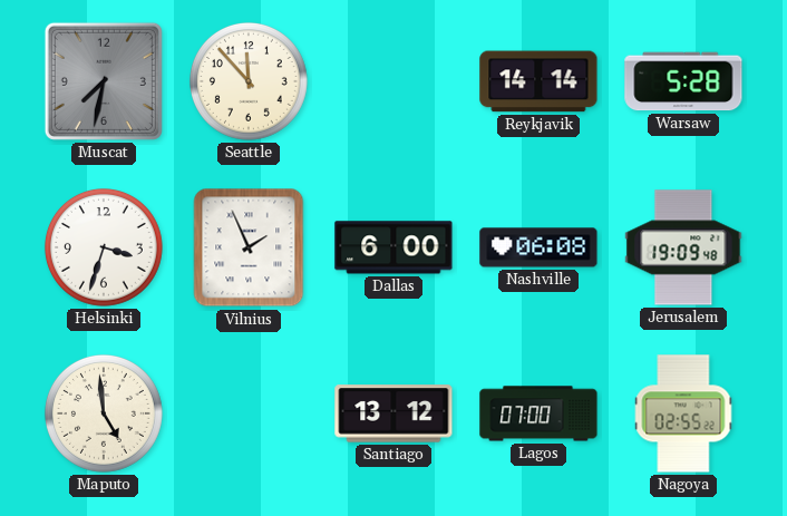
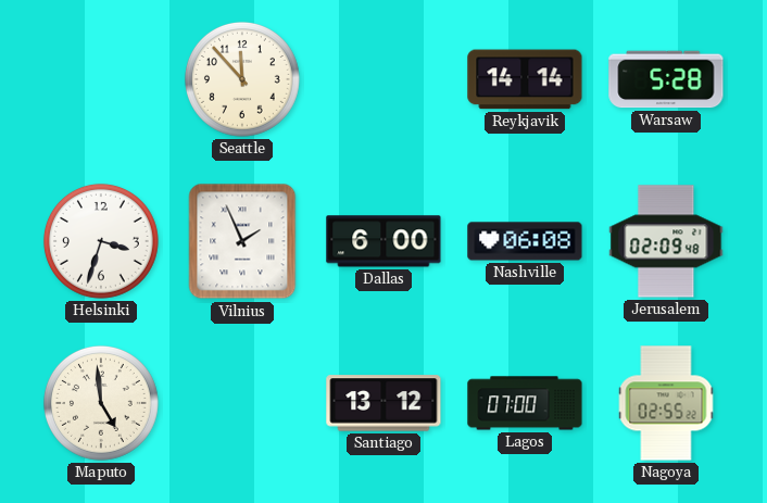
Muscat: 7:32 -> none (104, 81)
Jerusalem: 19:09 -> 02:09 (666, 241)
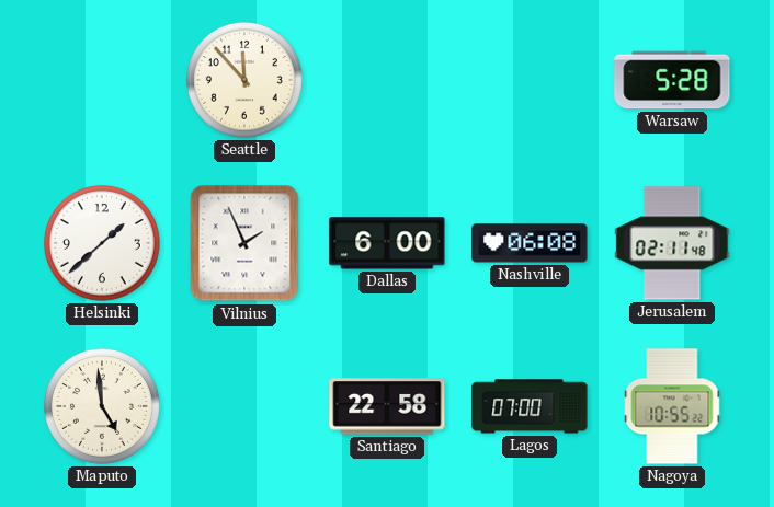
Reykjavik: 14:14 -> none (525, 79)
Helsinki: 3:33 -> 1:38 (102, 243)
Jerusalem: 02:09 -> 02:11 (672, 243)
Santiago: 13:12 -> 22:58 (387, 406)
Nagoya: 02:55 -> 10:55 (672, 406)
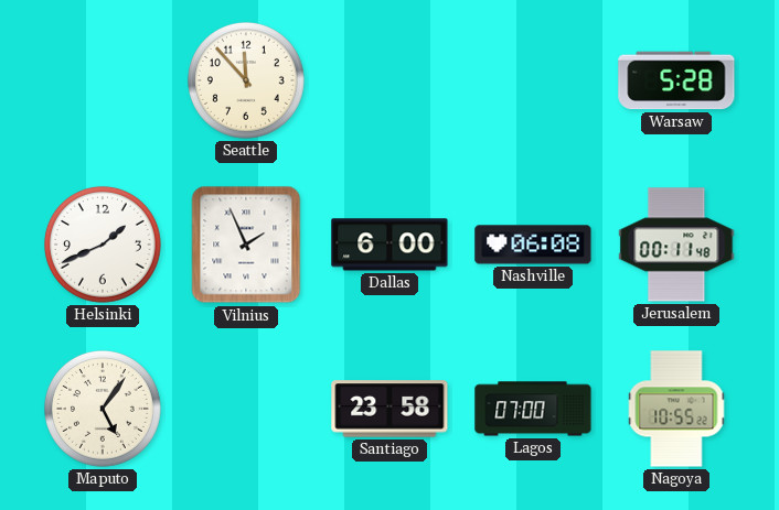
Helsinki: 1:38 -> 1:41 (103, 245)
Jerusalem: 02:11 -> 00:11 (676, 245)
Maputo: 4:59 -> 5:06 (103, 409)
Santiago: 22:58 -> 23:58 (390, 409)
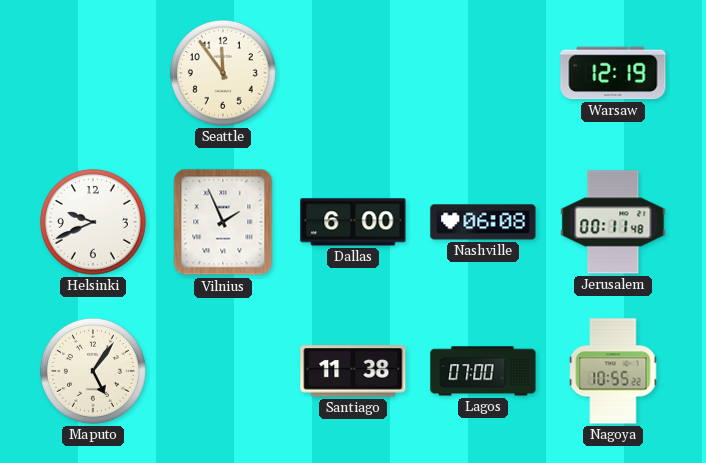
Seattle: 11:53 -> 11:54 (223, 73)
Warsaw: 5:28 -> 12:19 (613, 73)
Helsinki: 1:41 -> 9:41 (93, 222)
Santiago: 23:58 -> 11:38 (353, 371)
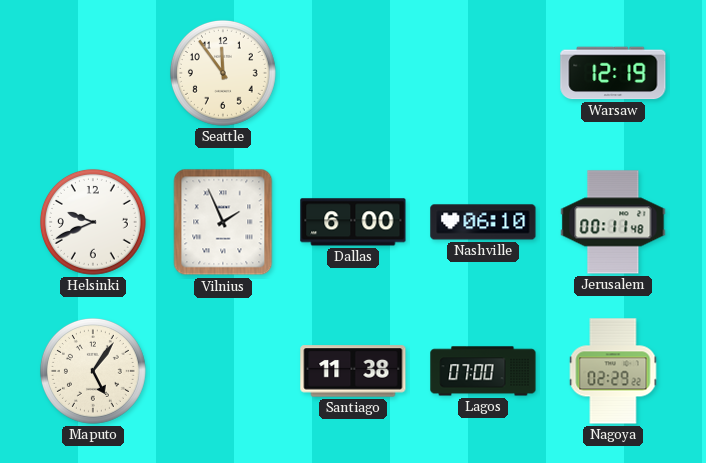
Nashville: 06:08 -> 06:10 (483, 222)
Nagoya: 10:55 -> 02:29 (613, 371)
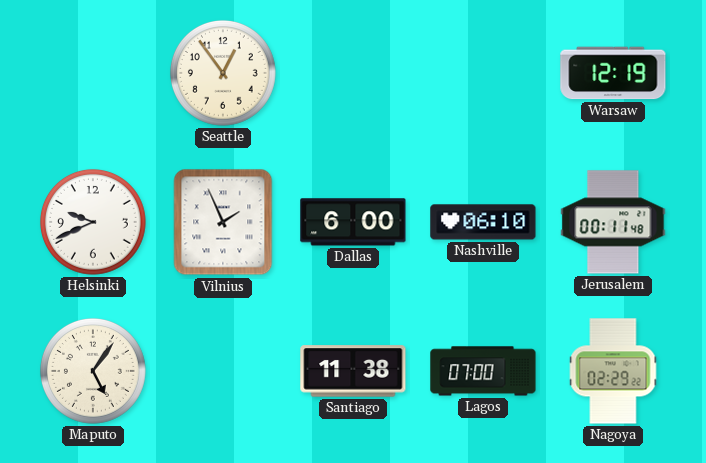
Seattle: 11:54 -> 12:54 (223, 73)
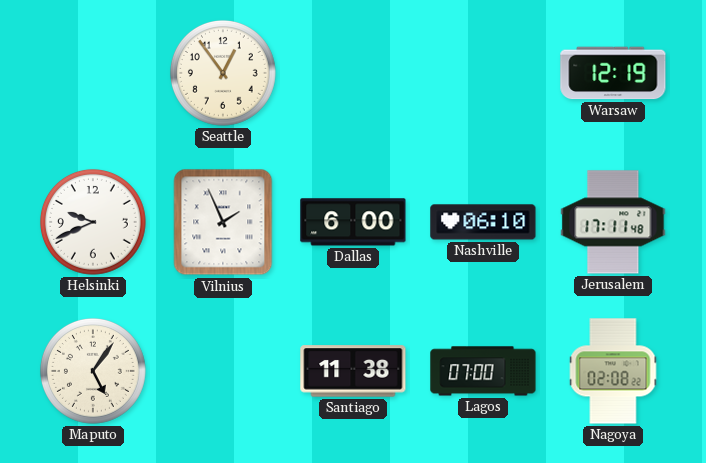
Jerusalem: 00:11 -> 17:11 (613, 222)
Nagoya: 02:29 -> 02:08 (613, 371)
